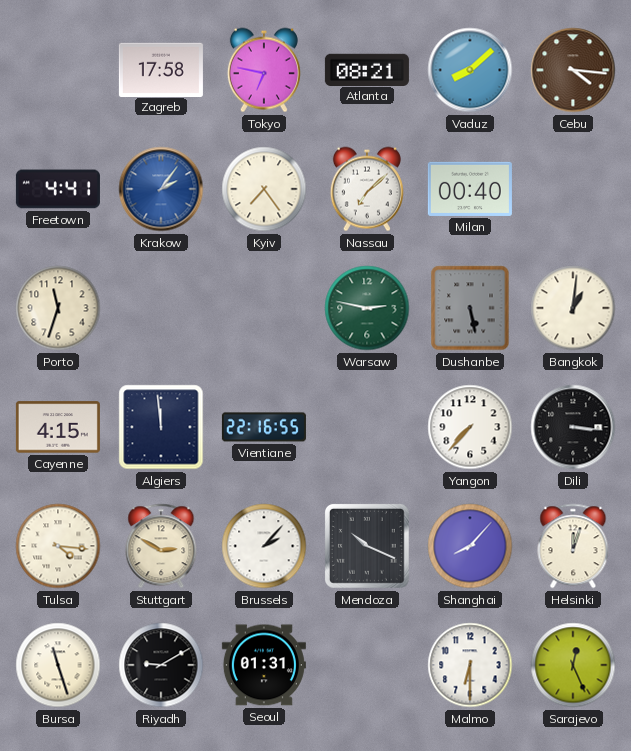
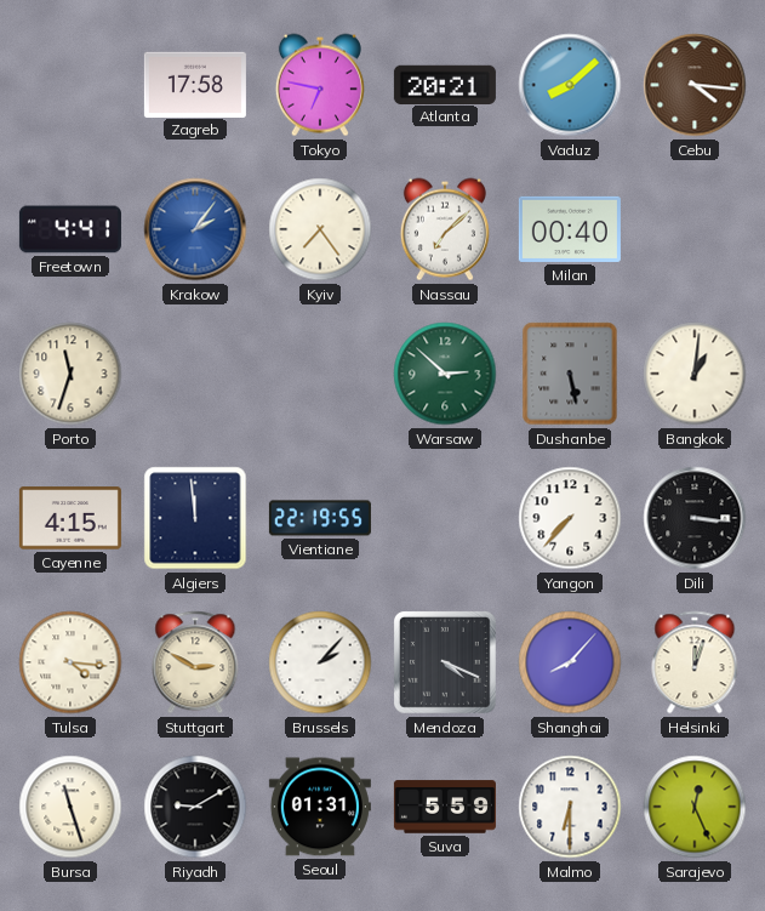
Atlanta: 08:21 -> 20:21 (445, 84)
Warsaw: 2:47 -> 2:52 (445, 374)
Vientiane: 22:16 -> 22:19 (320, 518)
Mendoza: 10:19 -> 4:19 (445, 662)
Suva: none -> 5:59 (445, 807)
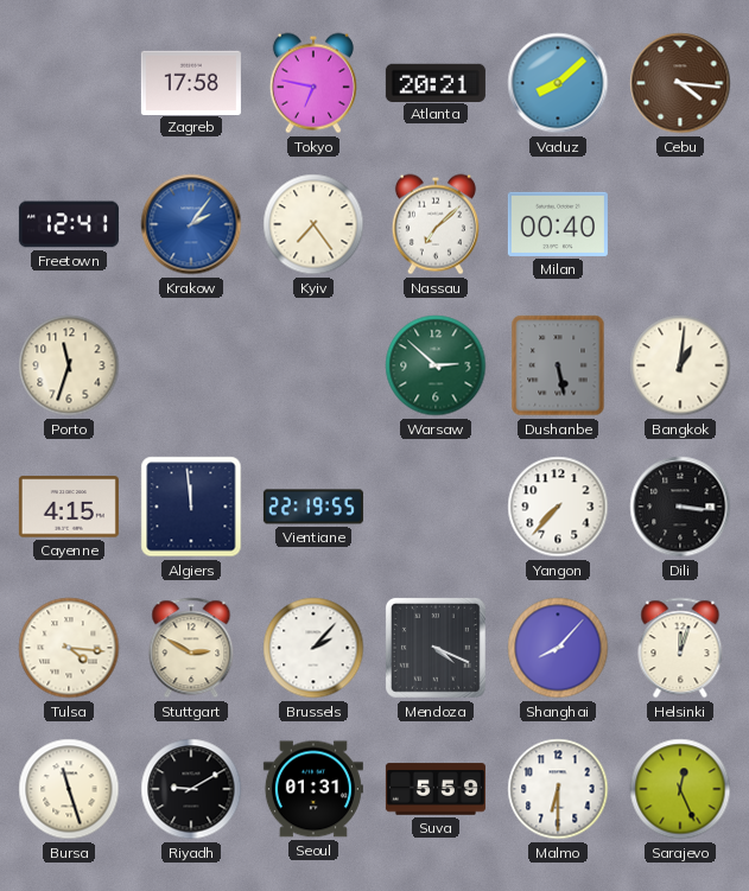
Freetown: 4:41 -> 12:41 (69, 224)
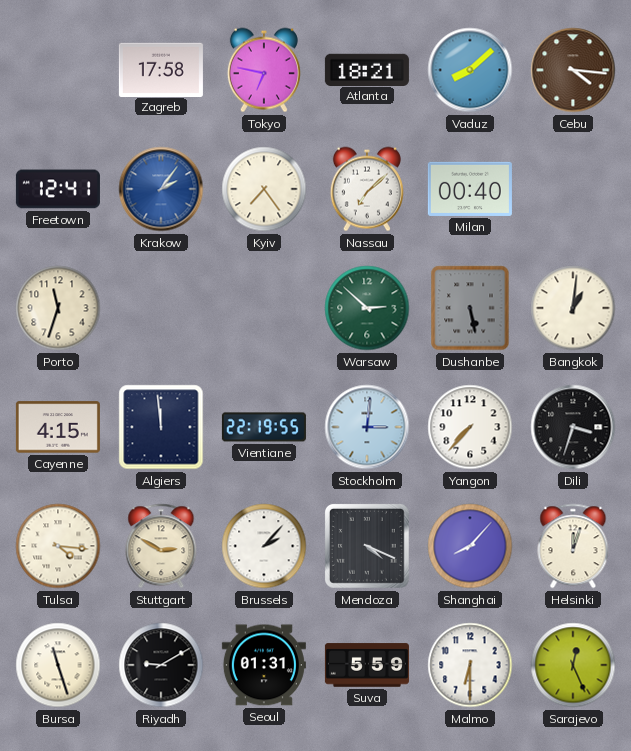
Atlanta: 20:21 -> 18:21 (367, 69)
Stockholm: none -> 3:01 (367, 427)
Dili: 3:16 -> 3:33 (573, 427)
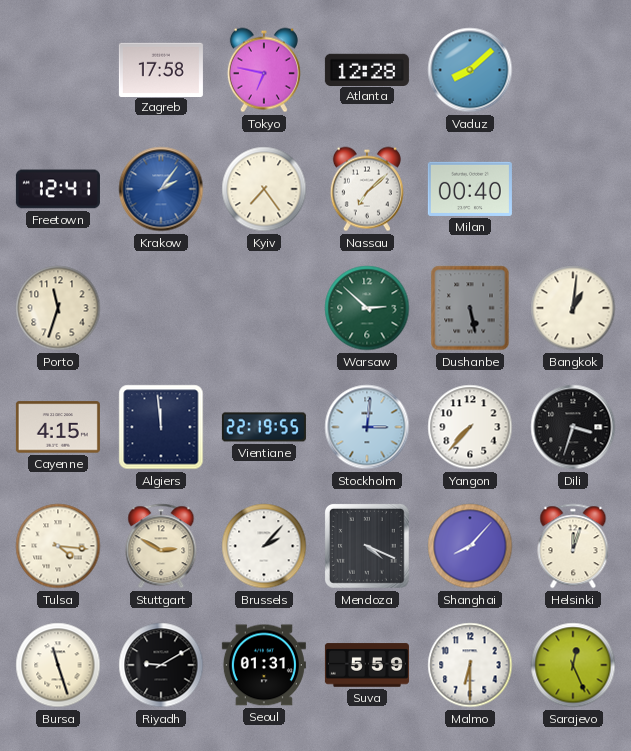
Atlanta: 18:21 -> 12:28 (367, 69)
Cebu: 4:16 -> none (573, 70)
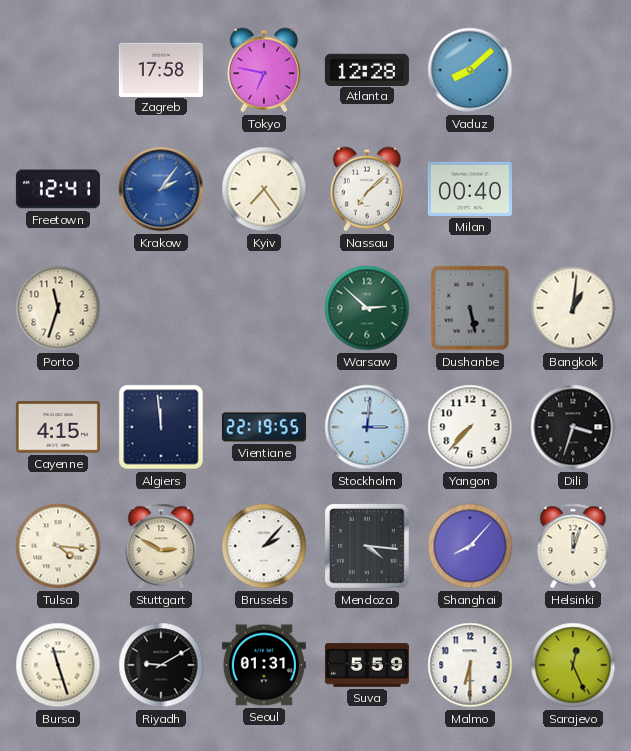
Mendoza: 4:19 -> 4:16 (367, 546)
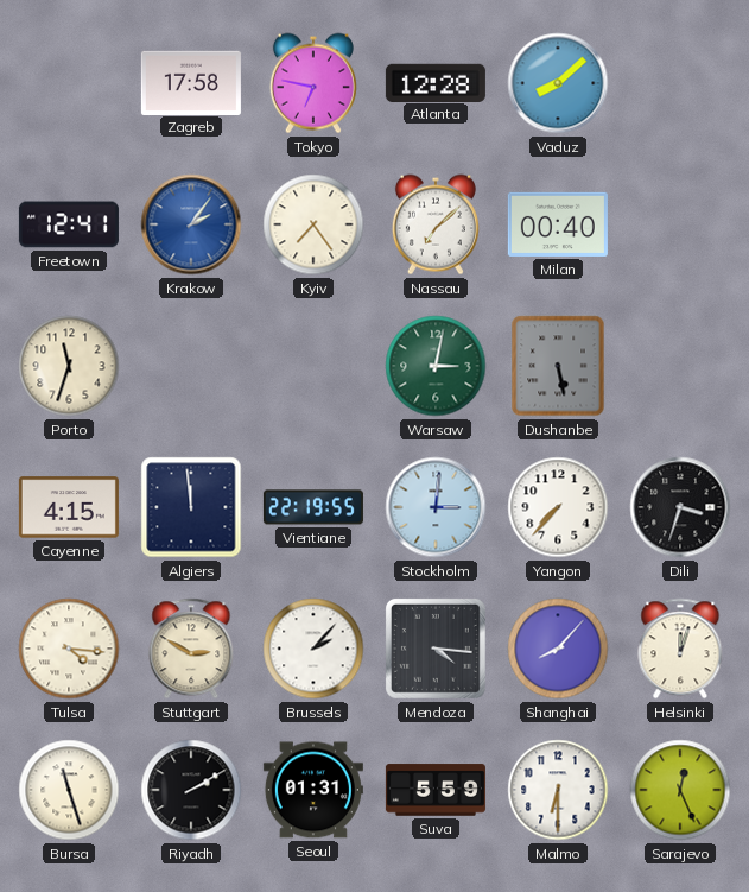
Warsaw: 2:52 -> 3:02 (436, 366)
Bangkok: 1:01 -> none (573, 308)
Riyadh: 9:10 -> 2:10 (191, 790)
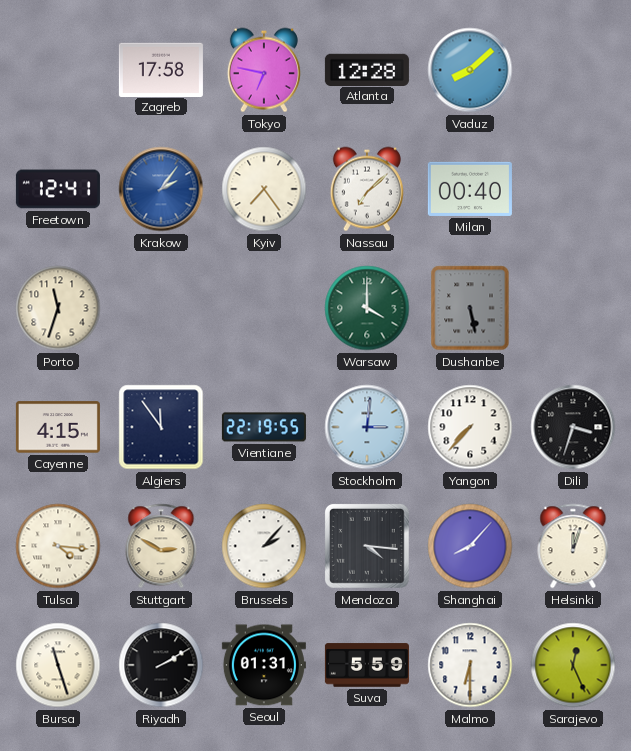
Warsaw: 3:02 -> 4:00 (367, 308)
Algiers: 11:59 -> 11:54 (161, 427)
